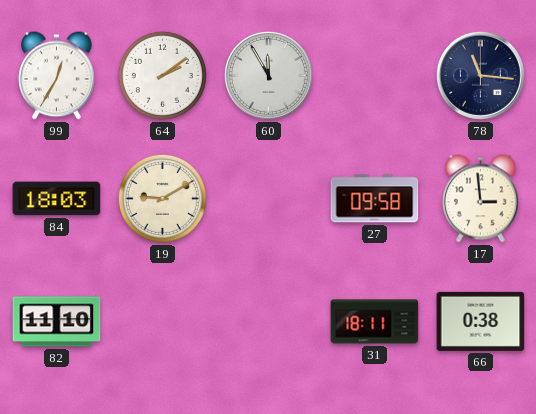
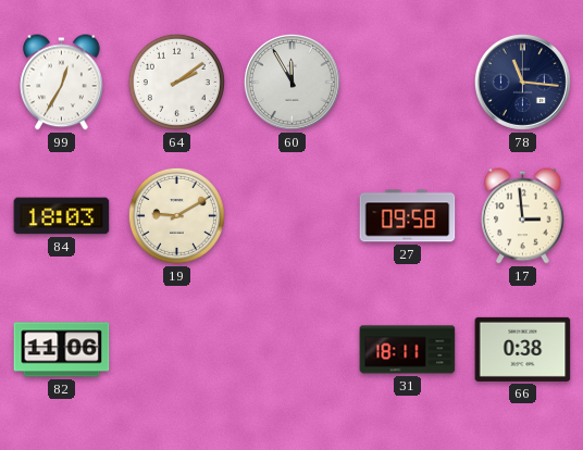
82: 11:10 -> 11:06 (62, 350)
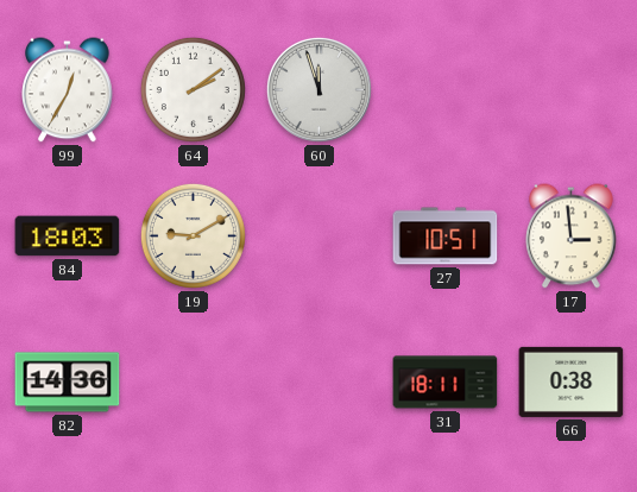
60: 11:55 -> 11:57 (318, 89)
78: 11:16 -> none (522, 82)
27: 09:58 -> 10:51 (446, 236)
82: 11:06 -> 14:36 (68, 383)
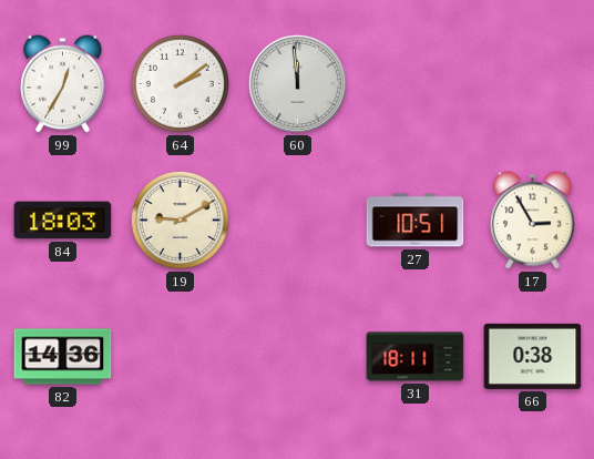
60: 11:57 -> 11:59 (297, 83)
17: 2:59 -> 2:55 (533, 221)
